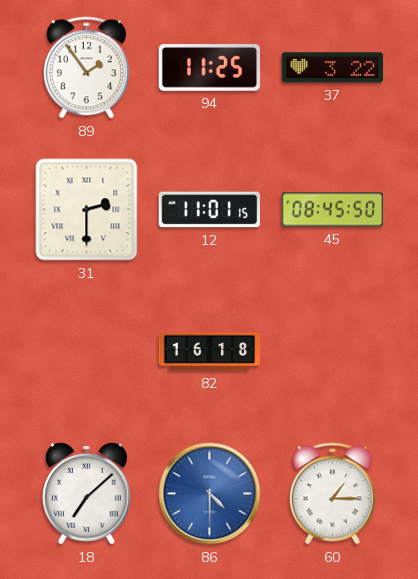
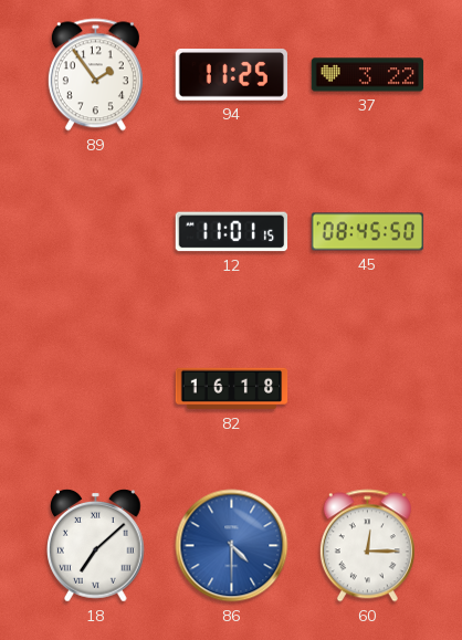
31: 2:30 -> none (87, 210)
60: 1:15 -> 12:15 (367, 546)
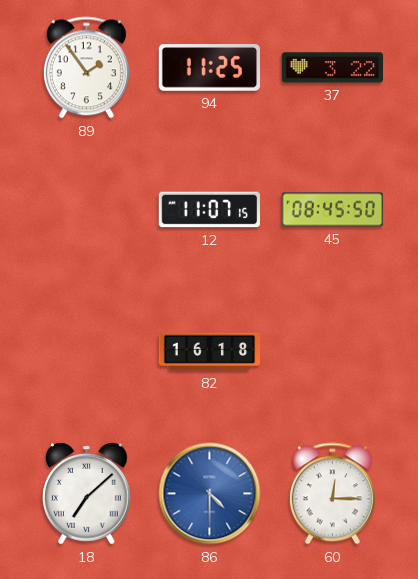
12: 11:01 -> 11:07 (209, 210)
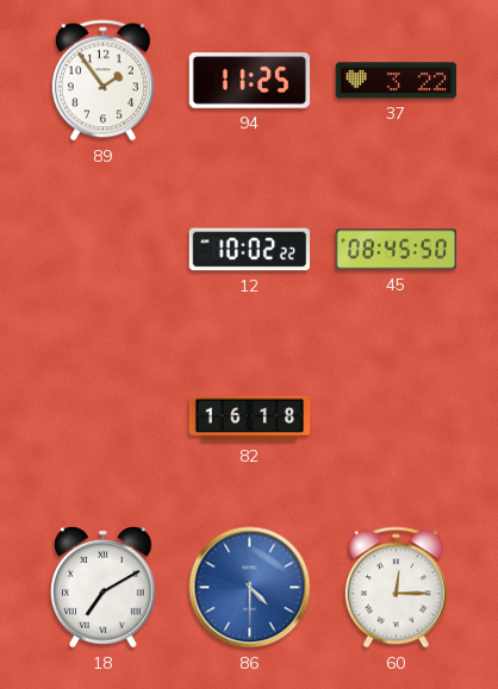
12: 11:07 -> 10:02 (249, 250)
18: 7:08 -> 7:10 (104, 588)
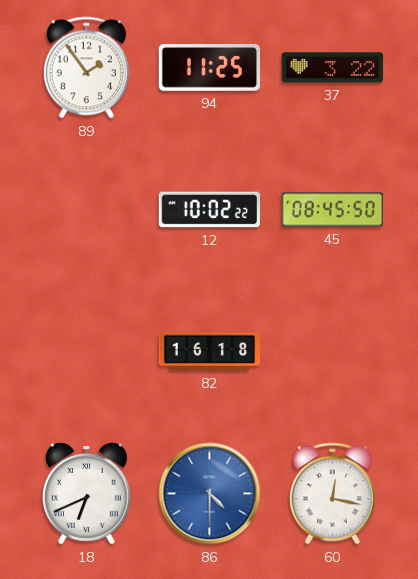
18: 7:10 -> 6:41 (87, 494)
60: 12:15 -> 12:17 (332, 494)
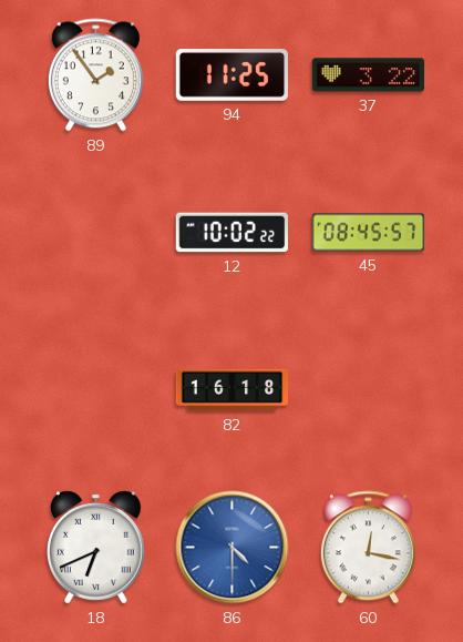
45: 08:45:50 -> 08:45:57 (369, 233)
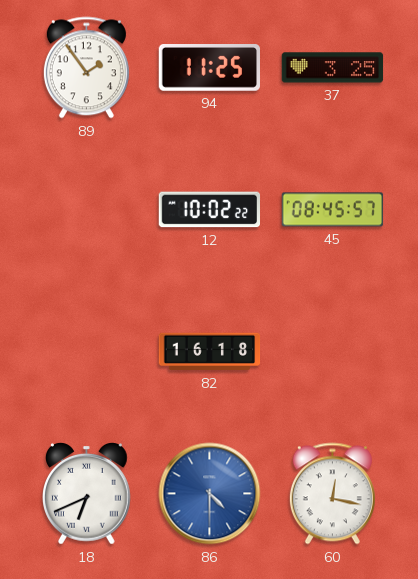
37: 3:22 -> 3:25 (333, 68)
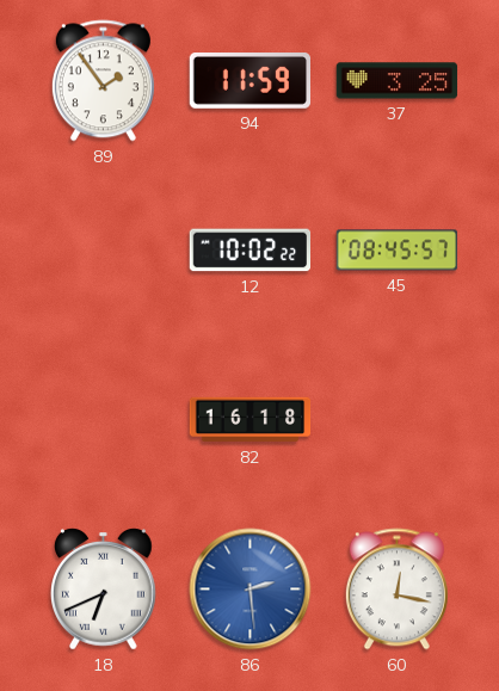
94: 11:25 -> 11:59 (249, 81)
86: 4:30 -> 2:29 (251, 590)
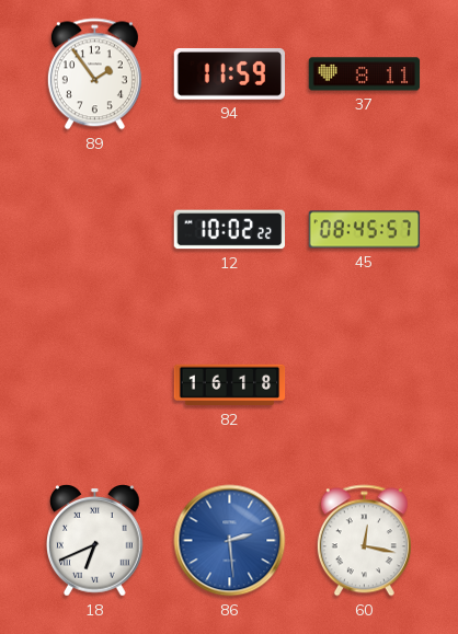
37: 3:25 -> 8:11 (365, 74)
